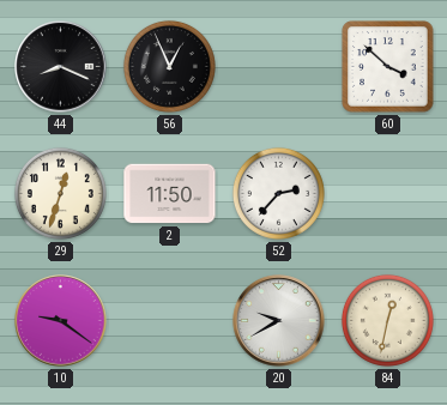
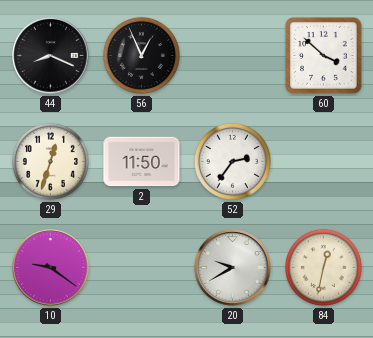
52: 2:37 -> 2:36 (232, 161)
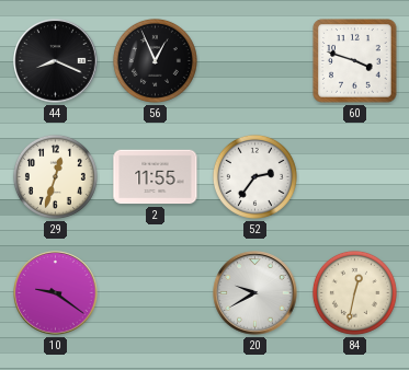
60: 3:52 -> 3:48 (355, 61)
2: 11:50 -> 11:55 (156, 177)
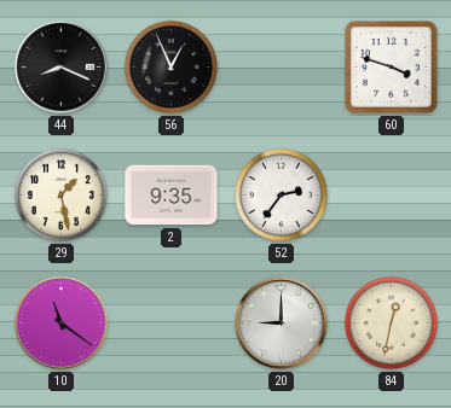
29: 12:33 -> 1:28 (60, 194)
2: 11:55 -> 9:35 (172, 196)
10: 9:21 -> 11:21 (62, 324)
20: 9:40 -> 9:00 (282, 324)
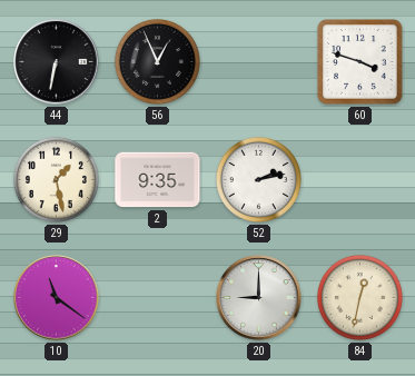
44: 8:19 -> 6:32 (57, 62)
52: 2:36 -> 2:13 (258, 179)
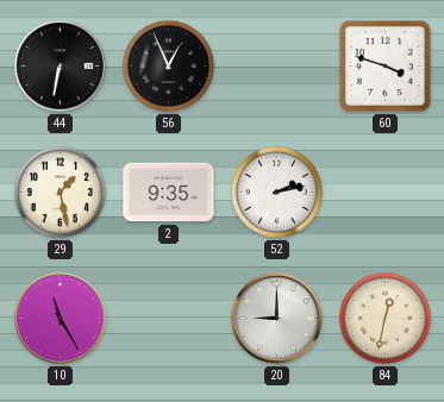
10: 11:21 -> 11:25 (61, 319)
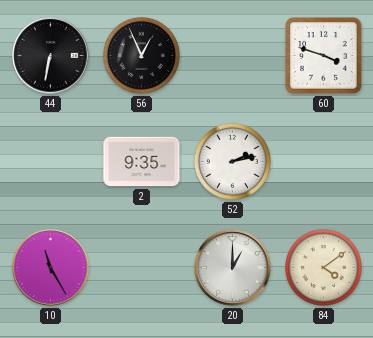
29: 1:28 -> none (60, 191)
20: 9:00 -> 1:00 (233, 268)
84: 12:32 -> 4:09 (323, 267)
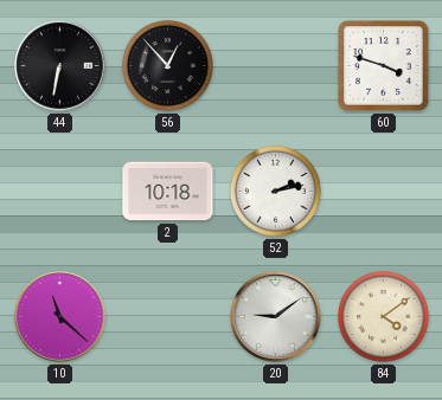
56: 12:56 -> 12:53 (167, 65)
2: 9:35 -> 10:18 (168, 192)
10: 11:25 -> 11:22 (60, 317)
20: 1:00 -> 9:09 (276, 317)
